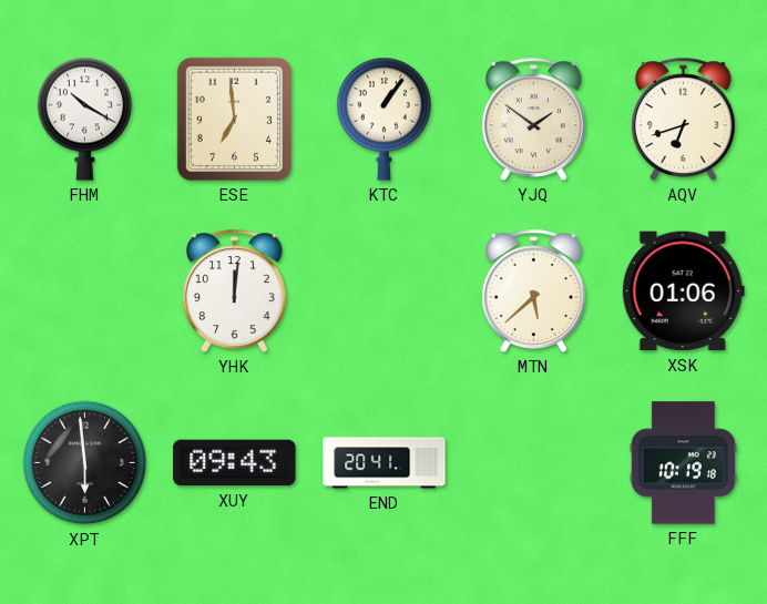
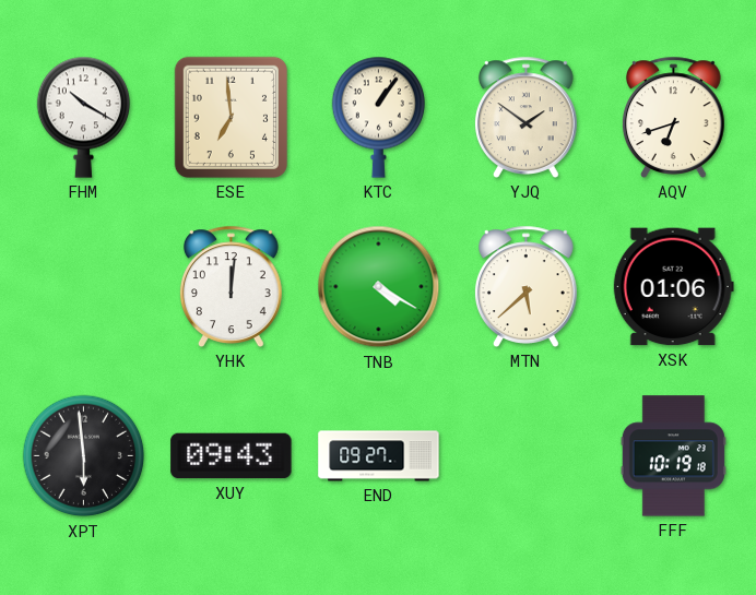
TNB: none -> 4:20 (379, 287)
END: 20:41 -> 09:27 (379, 456)
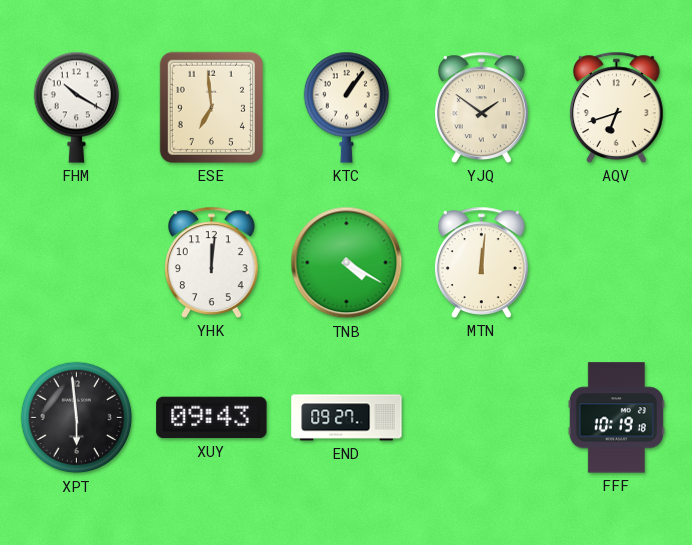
MTN: 5:38 -> 12:01 (481, 262)
XSK: 01:06 -> none (673, 287)
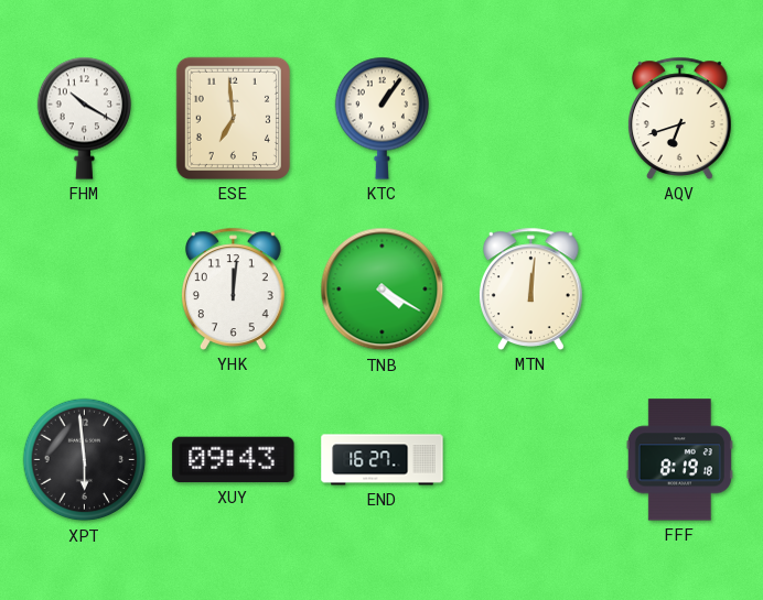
YJQ: 1:51 -> none (481, 107)
END: 09:27 -> 16:27 (383, 460)
FFF: 10:19 -> 8:19 (679, 460)
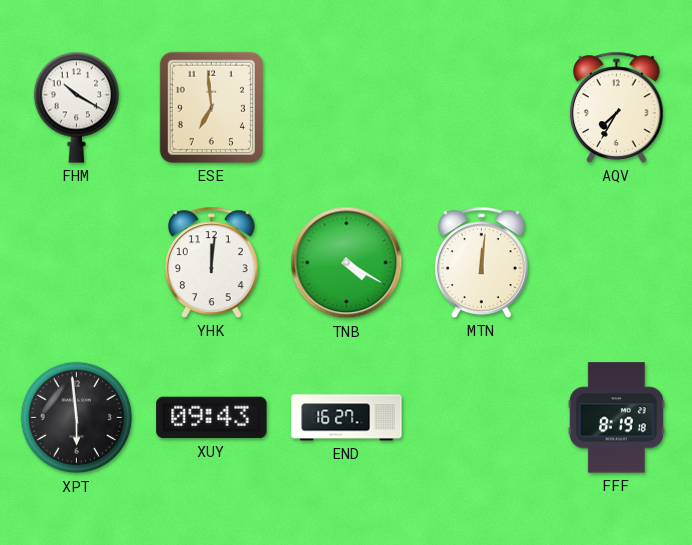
KTC: 1:06 -> none (382, 118)
AQV: 6:42 -> 7:35 (616, 107)
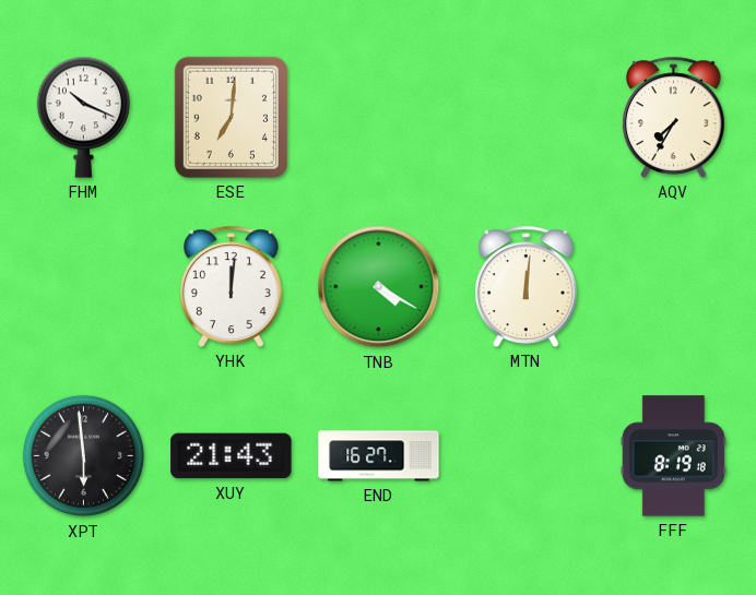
FHM: 10:20 -> 10:19 (83, 117)
ESE: 6:59 -> 7:01 (231, 117)
XUY: 09:43 -> 21:43 (232, 456)
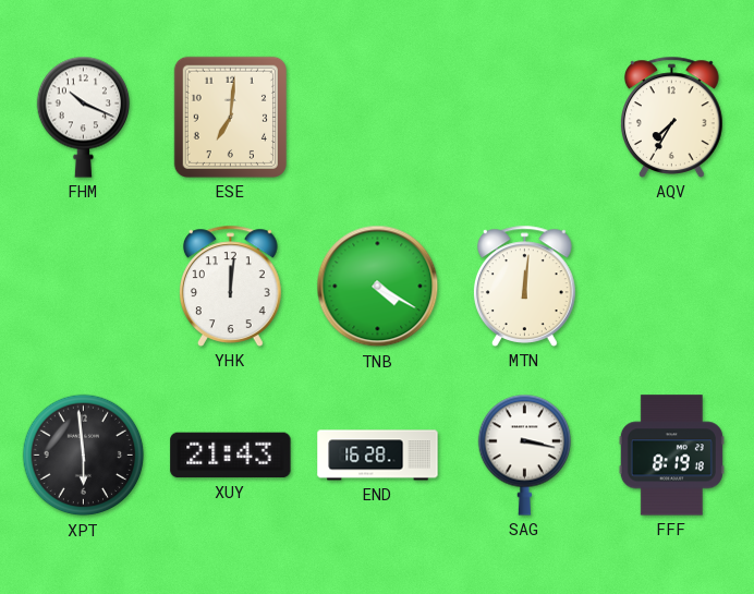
END: 16:27 -> 16:28 (378, 456)
SAG: none -> 3:17 (524, 454)
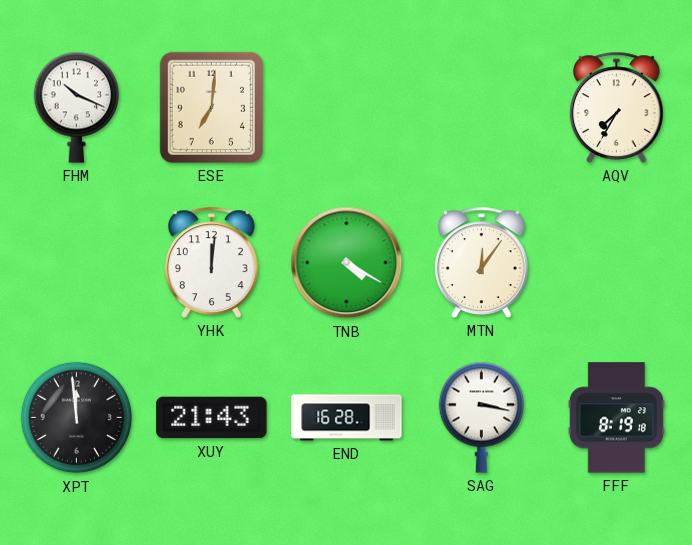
MTN: 12:01 -> 12:06 (481, 262)
XPT: 5:59 -> 11:59 (77, 418)
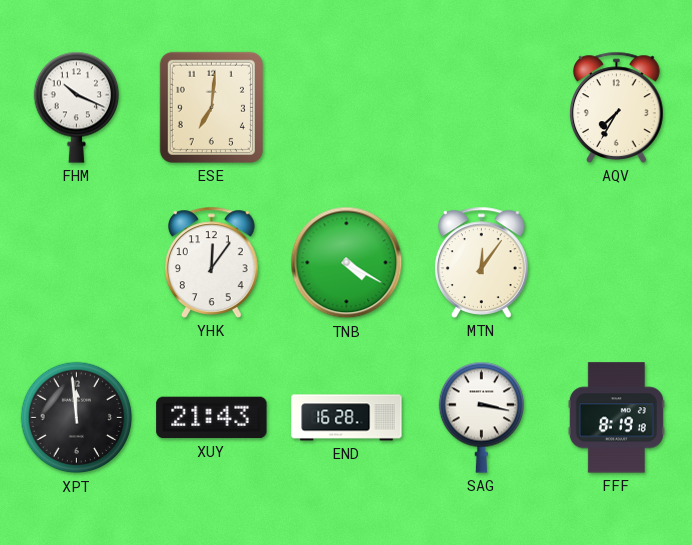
YHK: 12:01 -> 12:06 (211, 262)
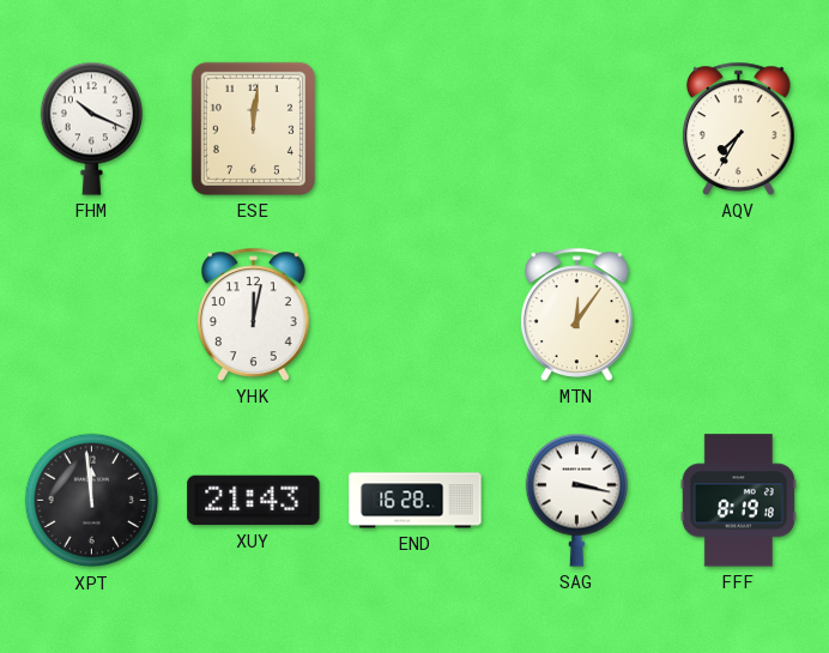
ESE: 7:01 -> 12:01 (253, 128)
YHK: 12:06 -> 12:02 (253, 314)
TNB: 4:20 -> none (347, 263)
